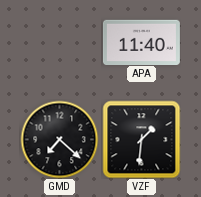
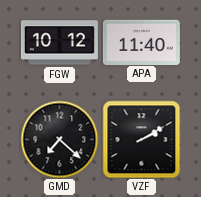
FGW: none -> 10:12 (59, 43)
VZF: 1:31 -> 2:10 (141, 139)
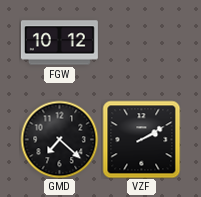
APA: 11:40 -> none (141, 42)
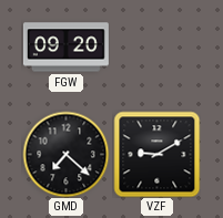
FGW: 10:12 -> 09:20 (65, 48)
VZF: 2:10 -> 9:10 (156, 154)
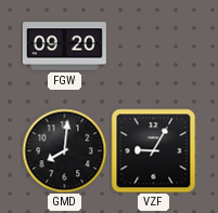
GMD: 7:22 -> 8:01 (64, 150)
VZF: 9:10 -> 9:05 (153, 150)
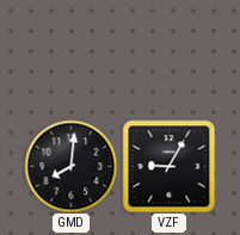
FGW: 09:20 -> none (64, 46)
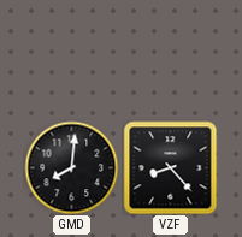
VZF: 9:05 -> 8:23 (170, 167)
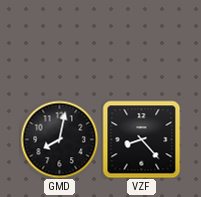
GMD: 8:01 -> 8:02 (59, 139)
